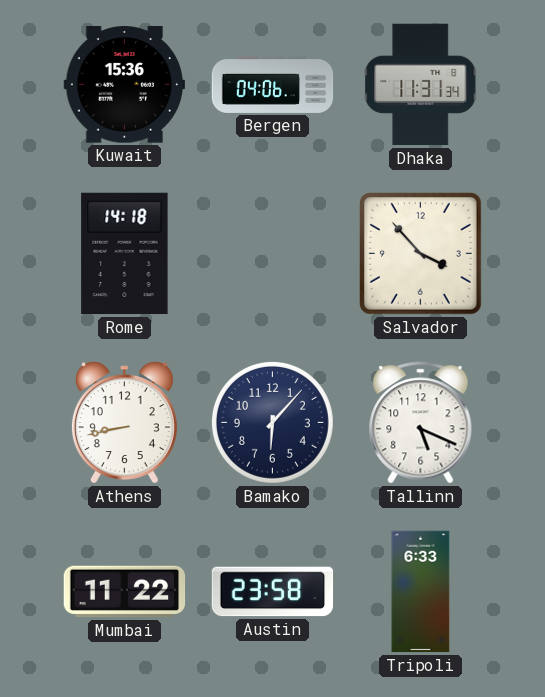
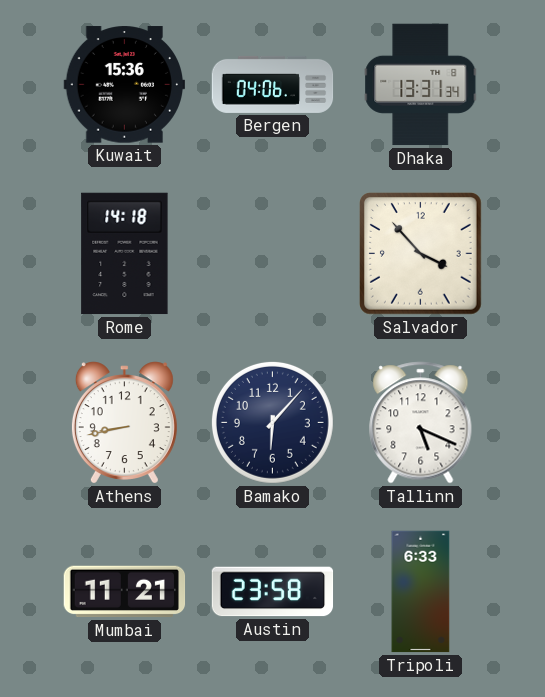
Dhaka: 11:31 -> 13:31 (421, 85)
Mumbai: 11:22 -> 11:21 (125, 592)
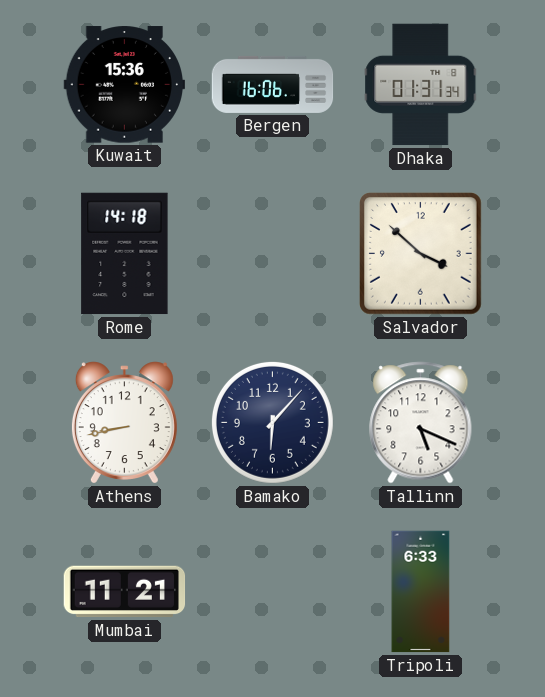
Bergen: 04:06 -> 16:06 (273, 84)
Dhaka: 13:31 -> 01:31 (421, 85)
Salvador: 3:53 -> 3:52 (421, 254)
Austin: 23:58 -> none (273, 592)
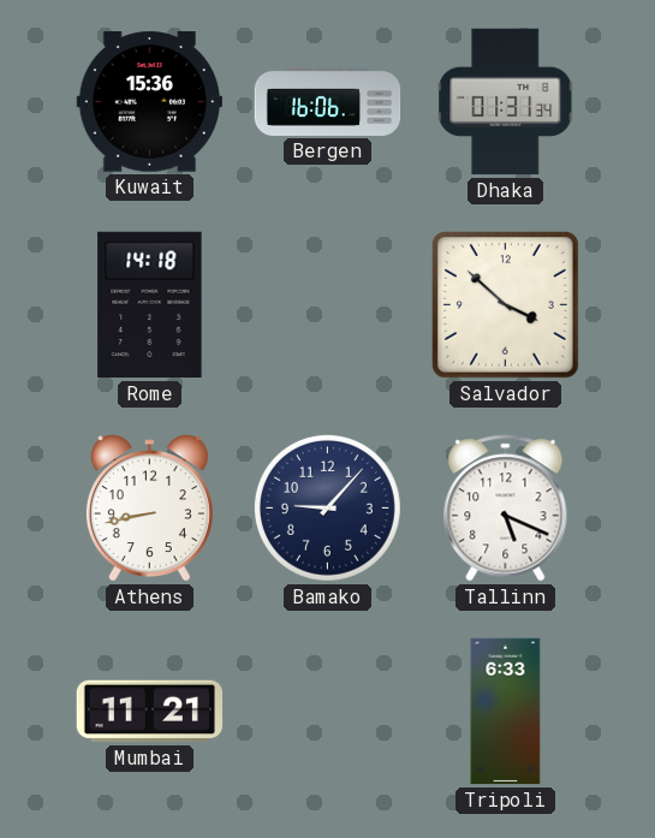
Bamako: 6:07 -> 9:07 (327, 507)
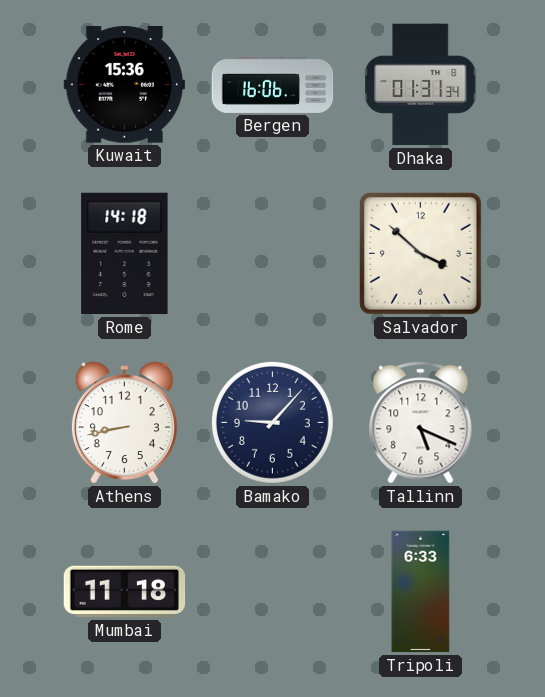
Mumbai: 11:21 -> 11:18 (125, 592)
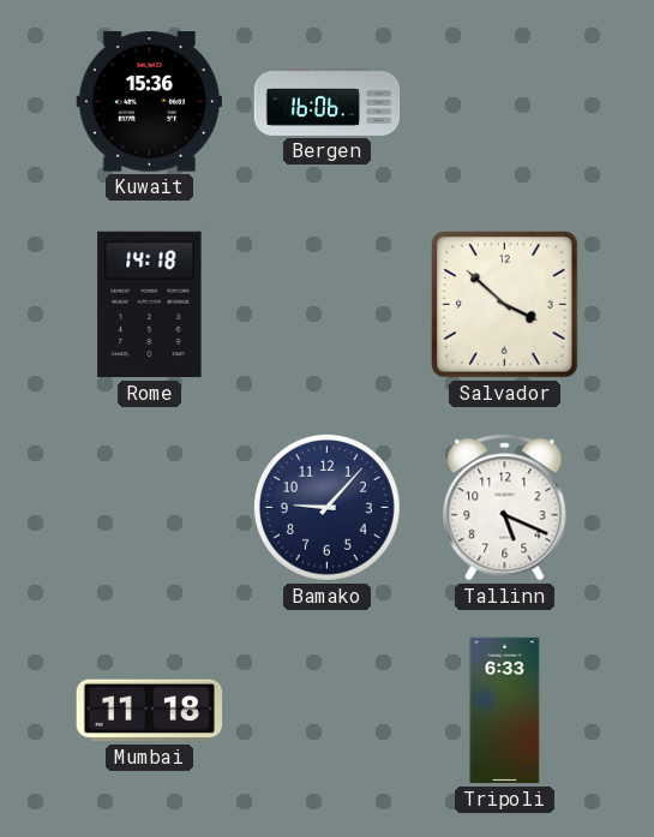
Dhaka: 01:31 -> none (421, 85)
Athens: 8:43 -> none (124, 423)
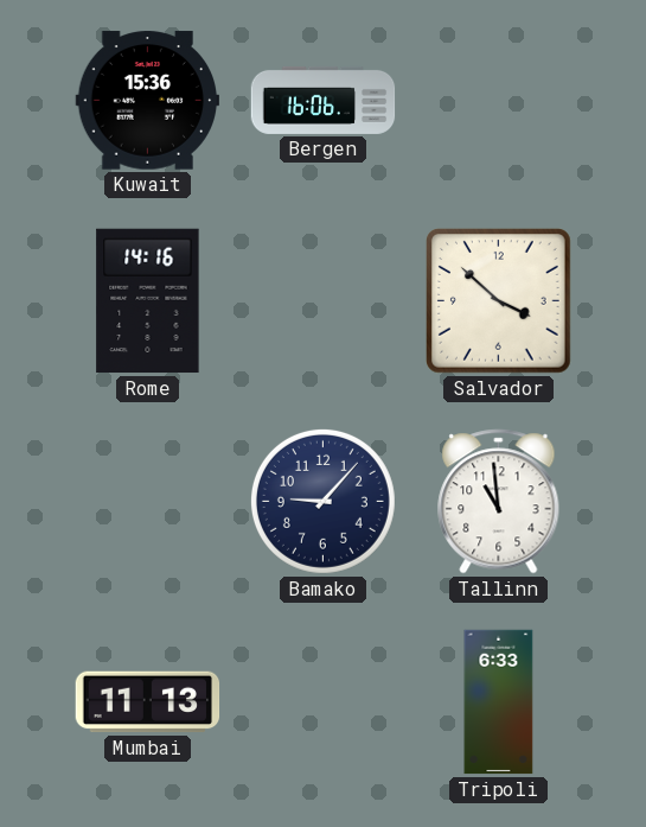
Rome: 14:18 -> 14:16 (148, 301)
Tallinn: 5:19 -> 10:59 (499, 502)
Mumbai: 11:18 -> 11:13 (148, 702)
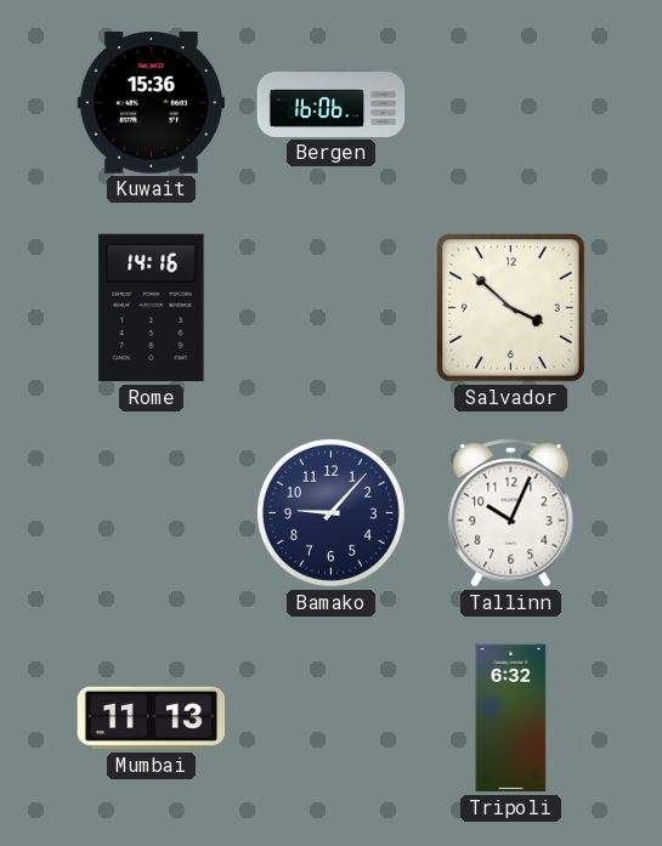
Tallinn: 10:59 -> 10:04 (511, 513)
Tripoli: 6:33 -> 6:32 (511, 719)
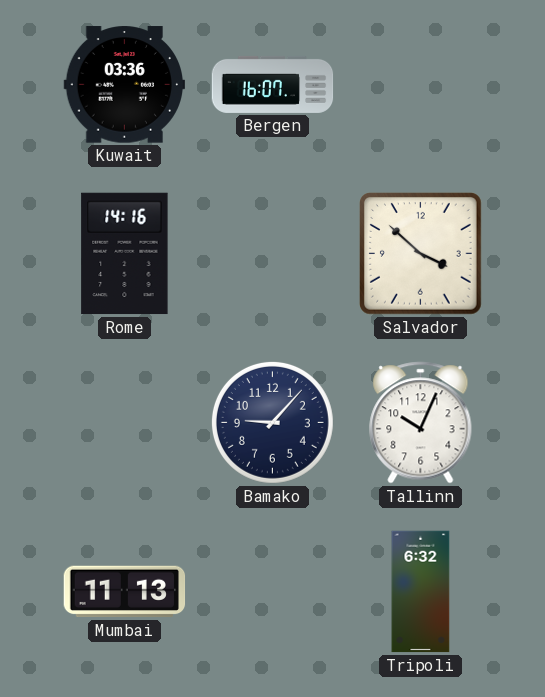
Kuwait: 15:36 -> 03:36 (124, 85)
Bergen: 16:06 -> 16:07 (273, 84)
